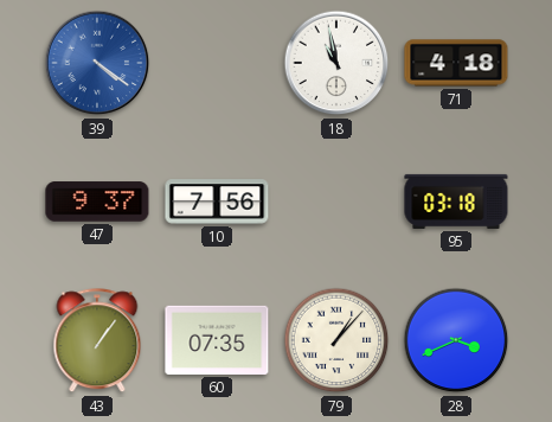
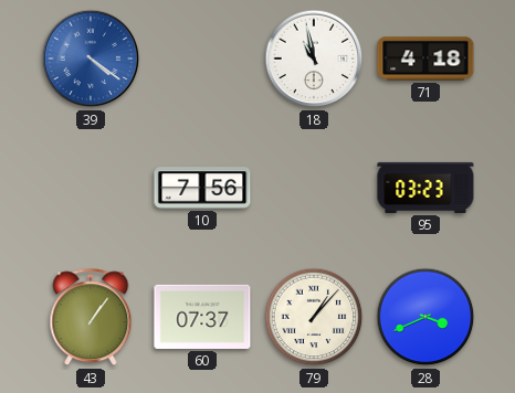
47: 9:37 -> none (97, 202)
95: 03:18 -> 03:23 (425, 188)
60: 07:35 -> 07:37 (202, 317)
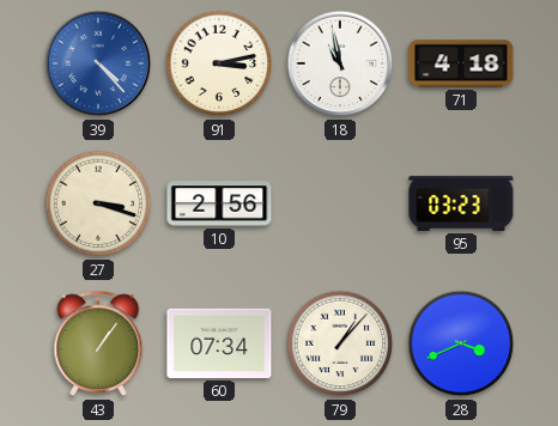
39: 4:21 -> 4:23 (98, 63)
91: none -> 3:13 (219, 63)
27: none -> 3:18 (98, 203)
10: 7:56 -> 2:56 (219, 203)
60: 07:37 -> 07:34 (219, 343)
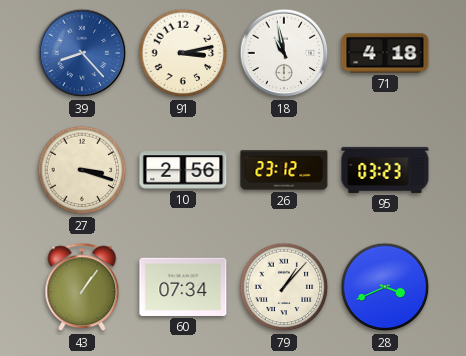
39: 4:23 -> 8:23 (82, 53)
26: none -> 23:12 (284, 170)
